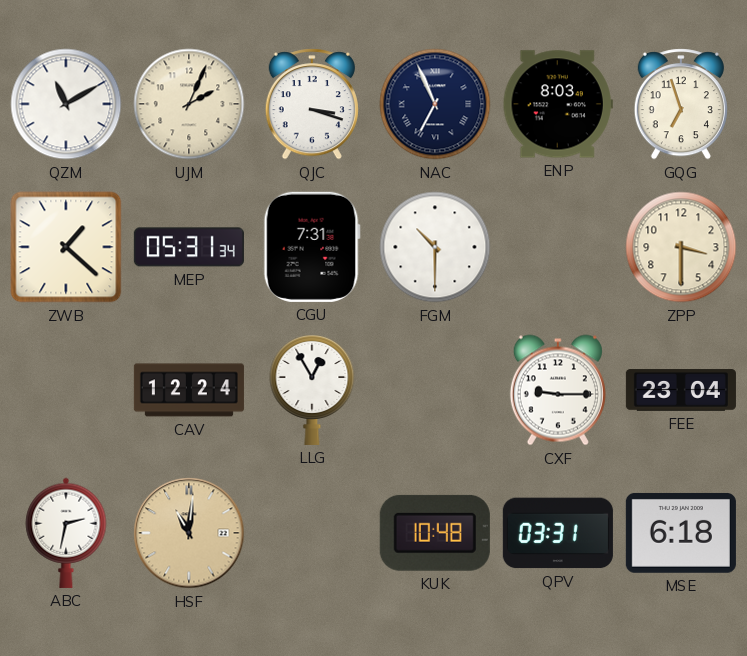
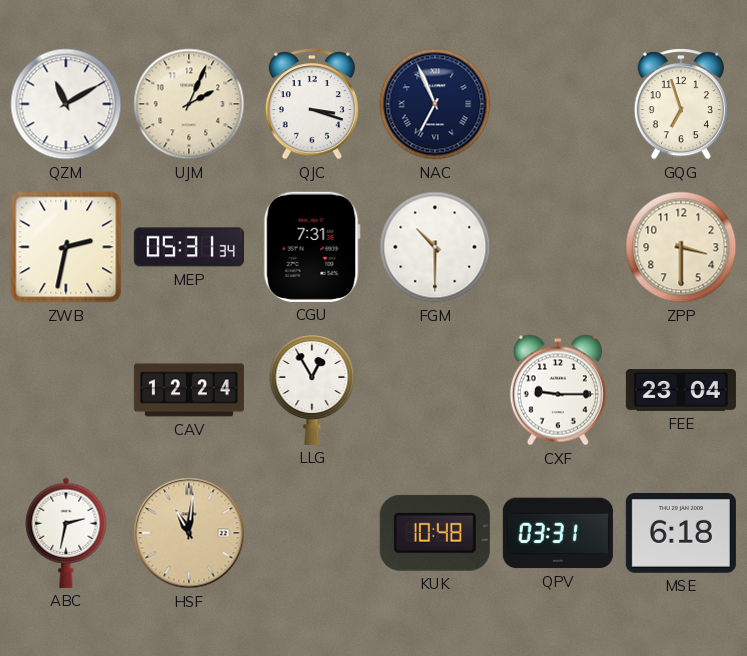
ENP: 8:03 -> none (558, 104)
ZWB: 1:22 -> 2:32 (66, 247)
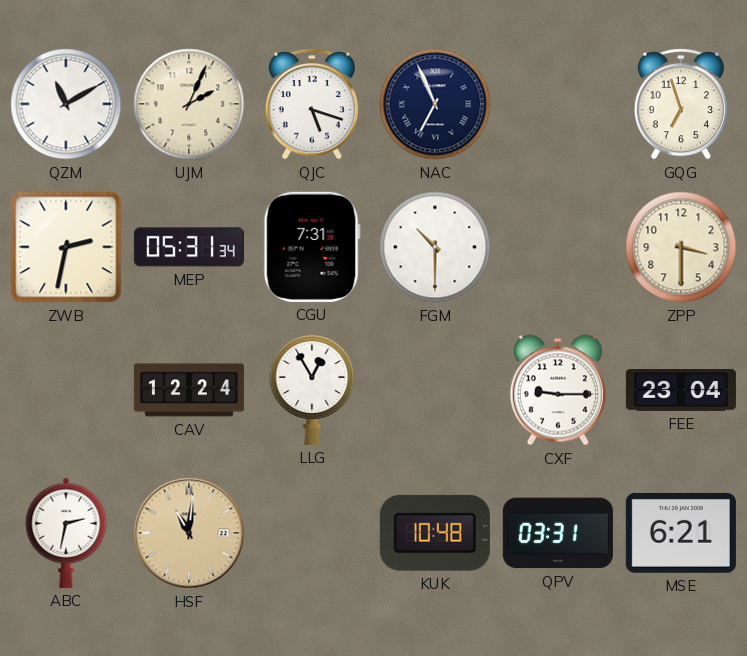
QJC: 3:18 -> 5:18 (312, 104)
MSE: 6:18 -> 6:21 (681, 533)
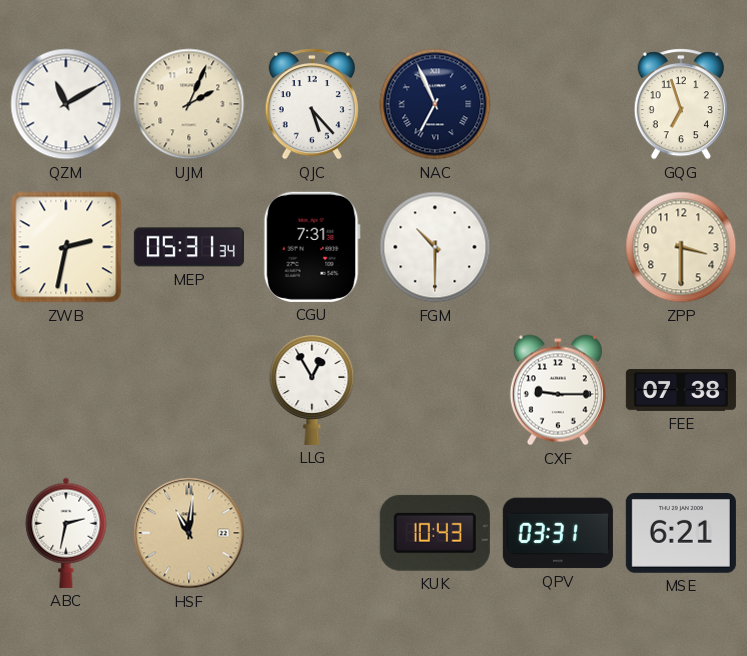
QJC: 5:18 -> 5:23 (312, 104)
CAV: 12:24 -> none (189, 390)
FEE: 23:04 -> 07:38 (681, 390)
KUK: 10:48 -> 10:43 (435, 533)
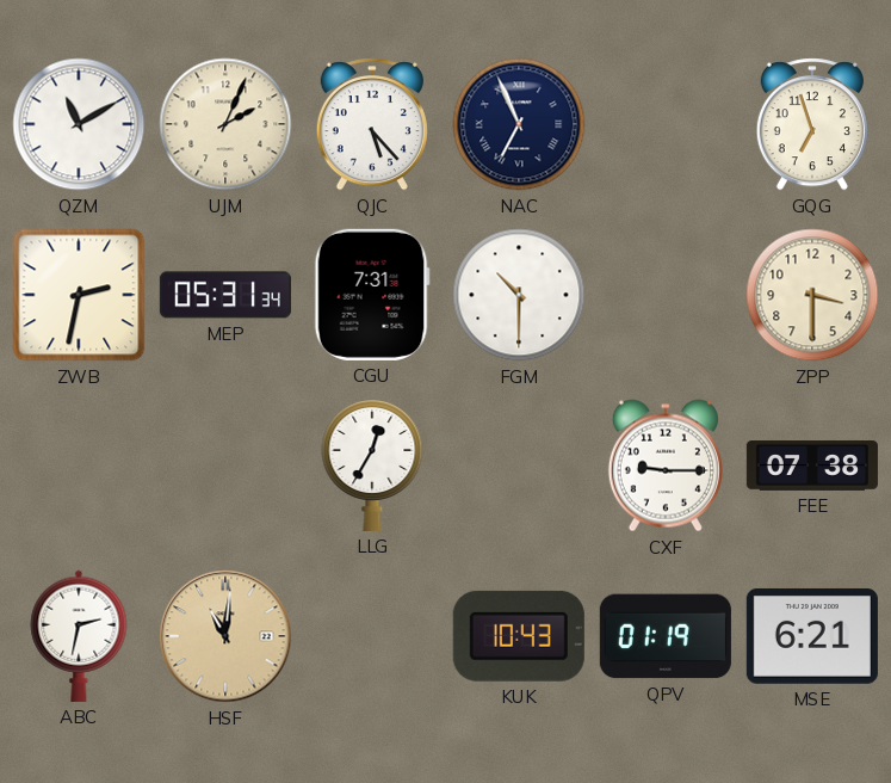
LLG: 12:55 -> 12:35 (372, 466)
QPV: 03:31 -> 01:19 (666, 636)
